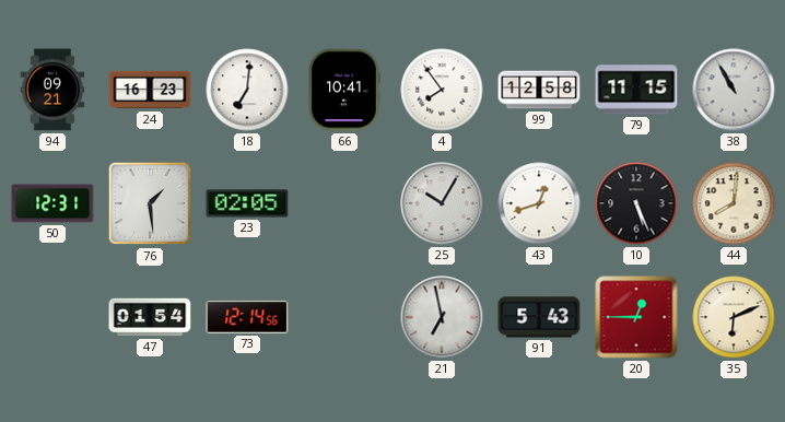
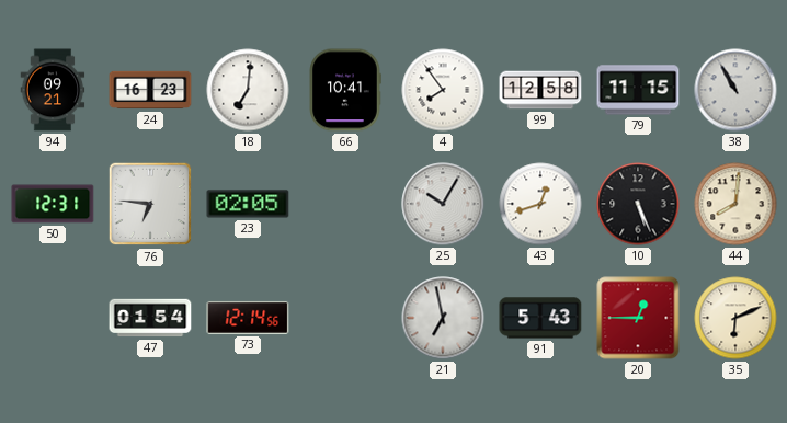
76: 1:29 -> 6:46 (150, 204)
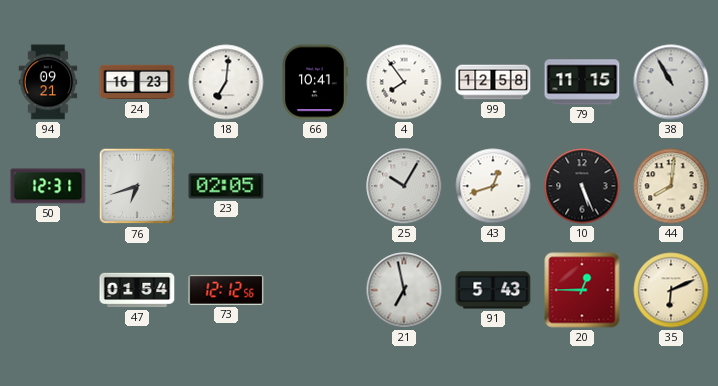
76: 6:46 -> 6:42 (137, 186)
73: 12:14 -> 12:12 (226, 290)
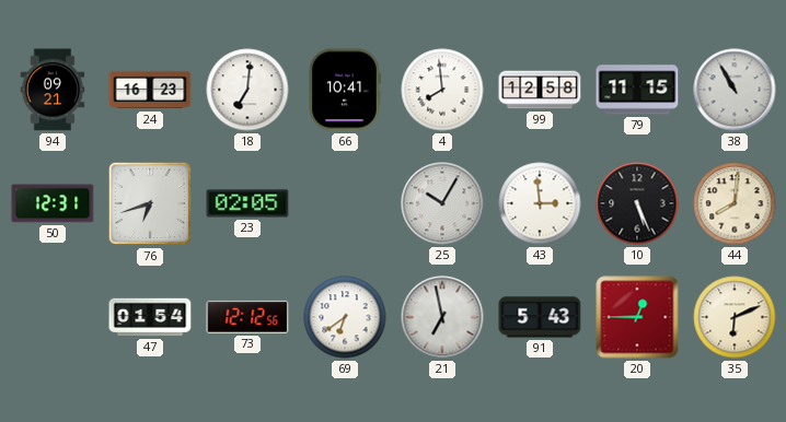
4: 7:54 -> 7:59 (442, 90)
43: 12:42 -> 2:59 (540, 203)
69: none -> 6:39 (345, 317)
